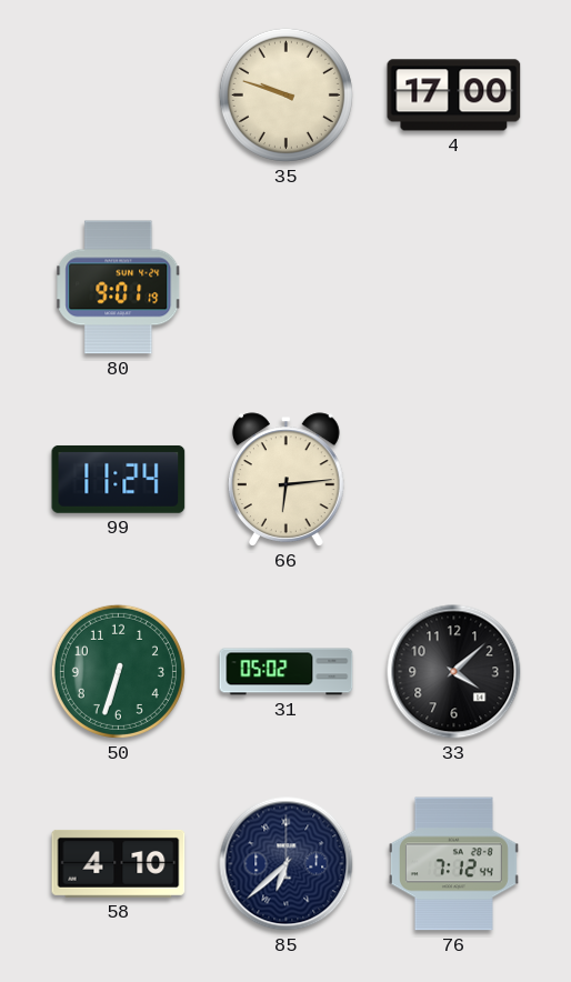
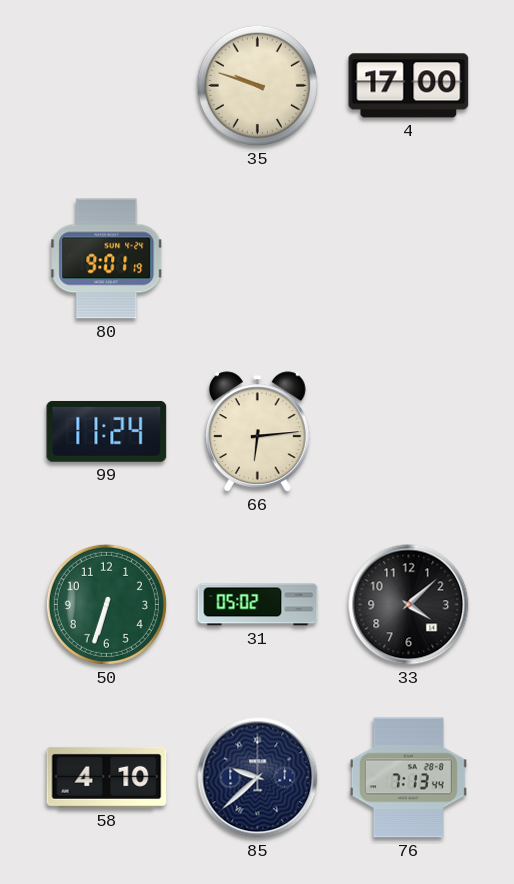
85: 6:38 -> 9:38 (258, 778)
76: 7:12 -> 7:13 (408, 778)
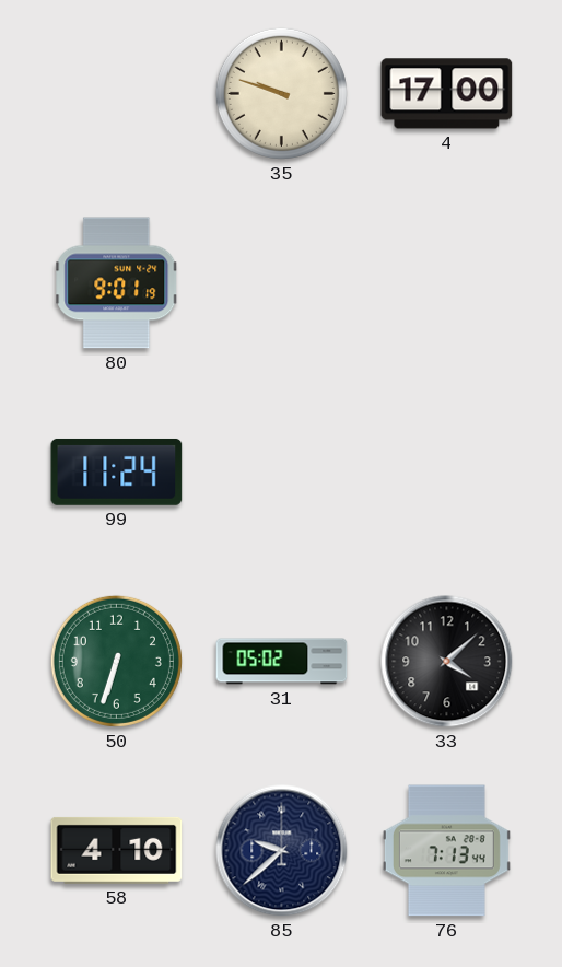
66: 6:14 -> none (257, 432)
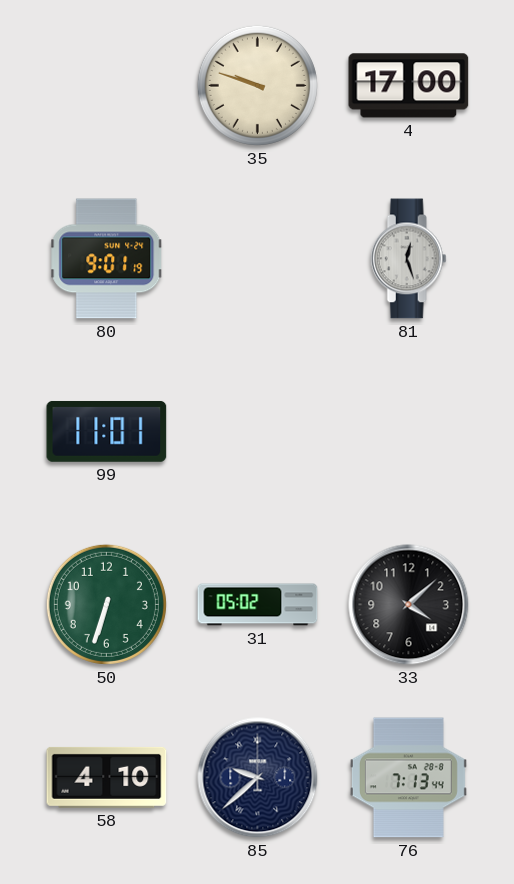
81: none -> 12:27 (408, 259)
99: 11:24 -> 11:01 (107, 431)
